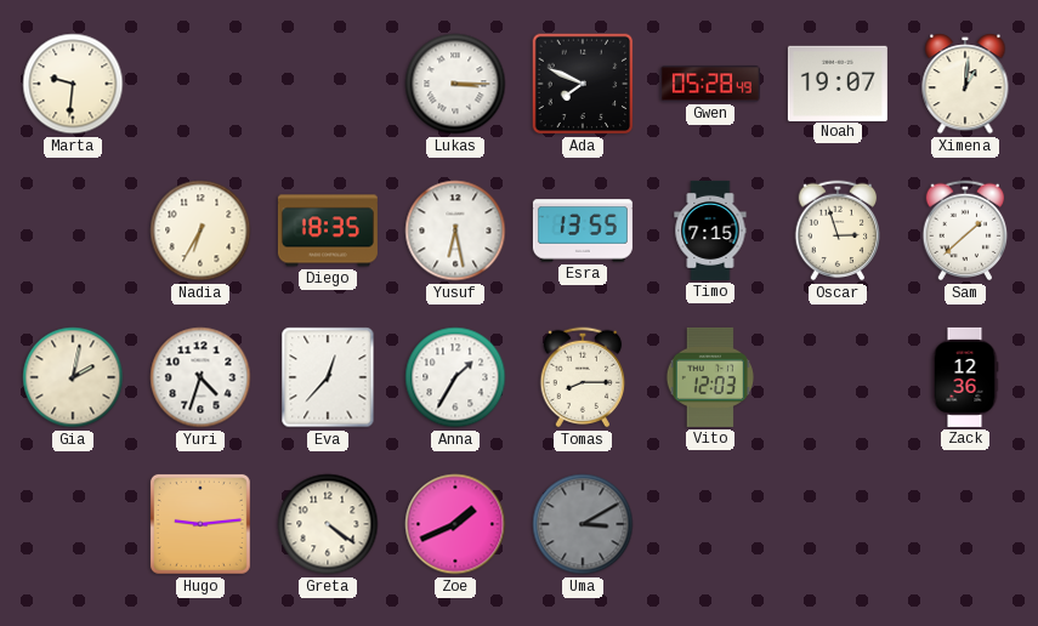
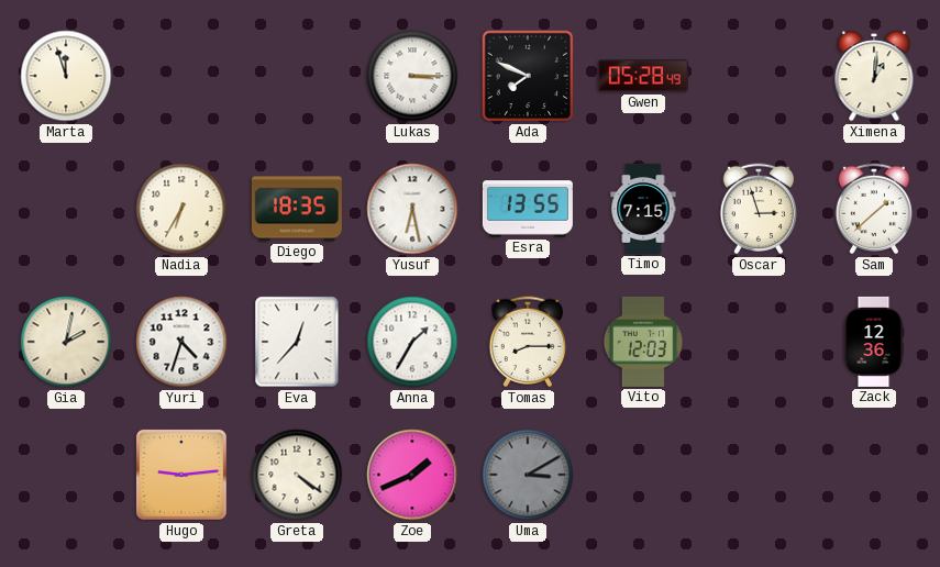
Marta: 9:31 -> 11:57 (66, 76)
Noah: 19:07 -> none (838, 82)
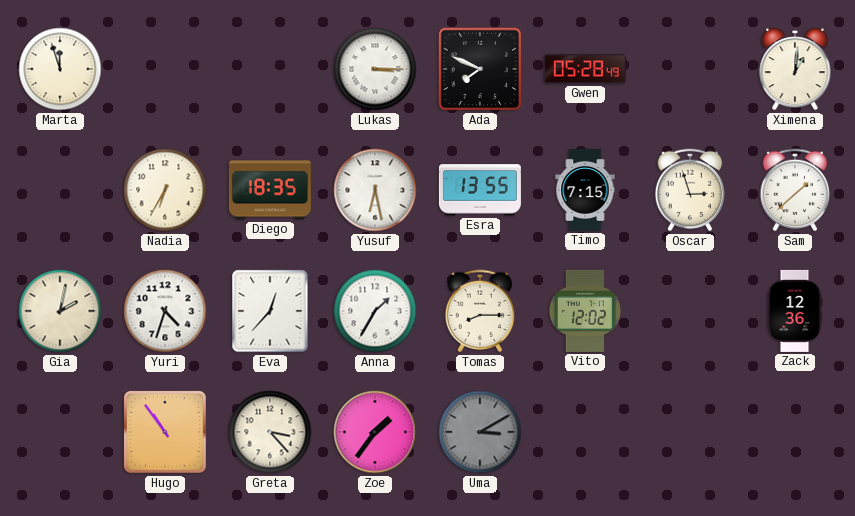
Vito: 12:03 -> 12:02 (584, 311)
Hugo: 9:14 -> 10:54 (165, 432)
Greta: 4:21 -> 3:23 (270, 432)
Zoe: 1:41 -> 1:36 (375, 432)
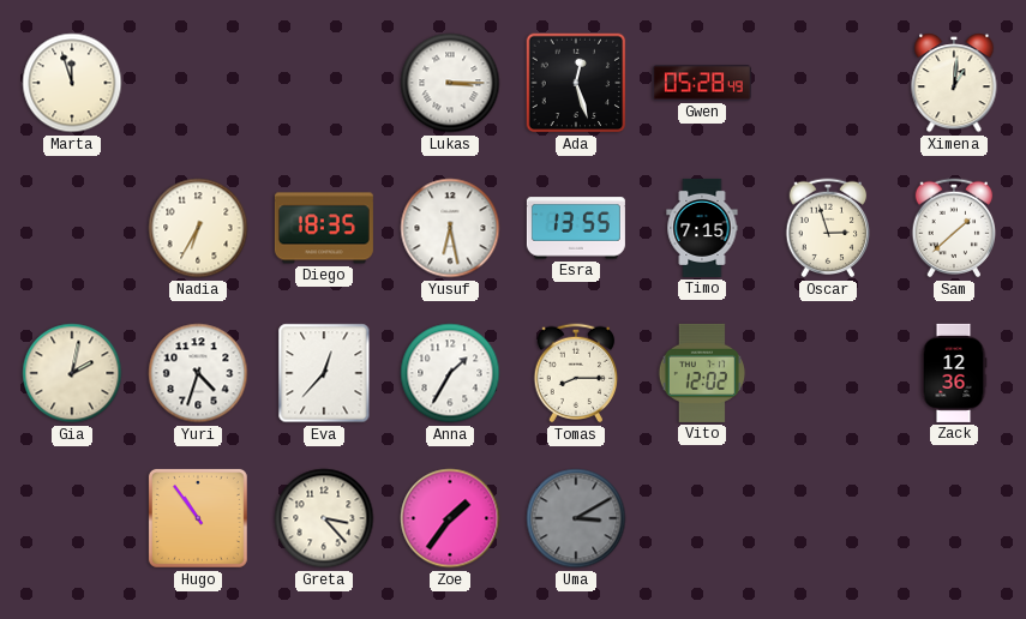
Ada: 7:49 -> 12:27 (576, 83)
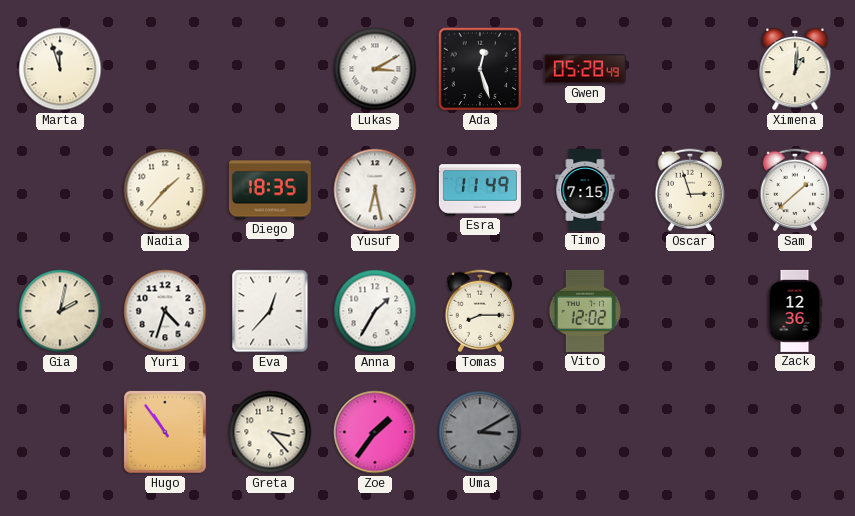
Lukas: 3:15 -> 3:10 (375, 69)
Nadia: 6:35 -> 1:37 (165, 190)
Esra: 13:55 -> 11:49 (480, 190)
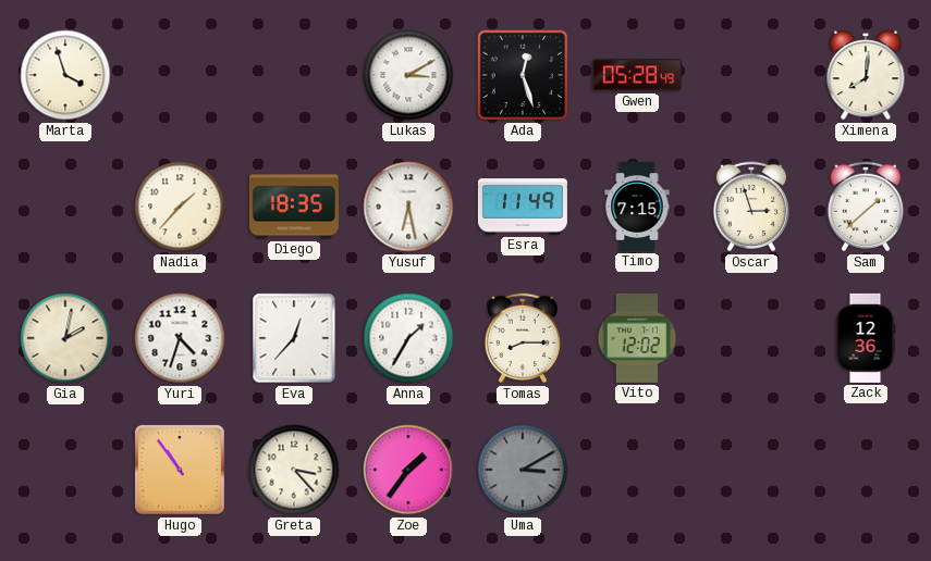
Marta: 11:57 -> 3:57 (65, 75)
Ximena: 1:01 -> 8:01 (866, 75)
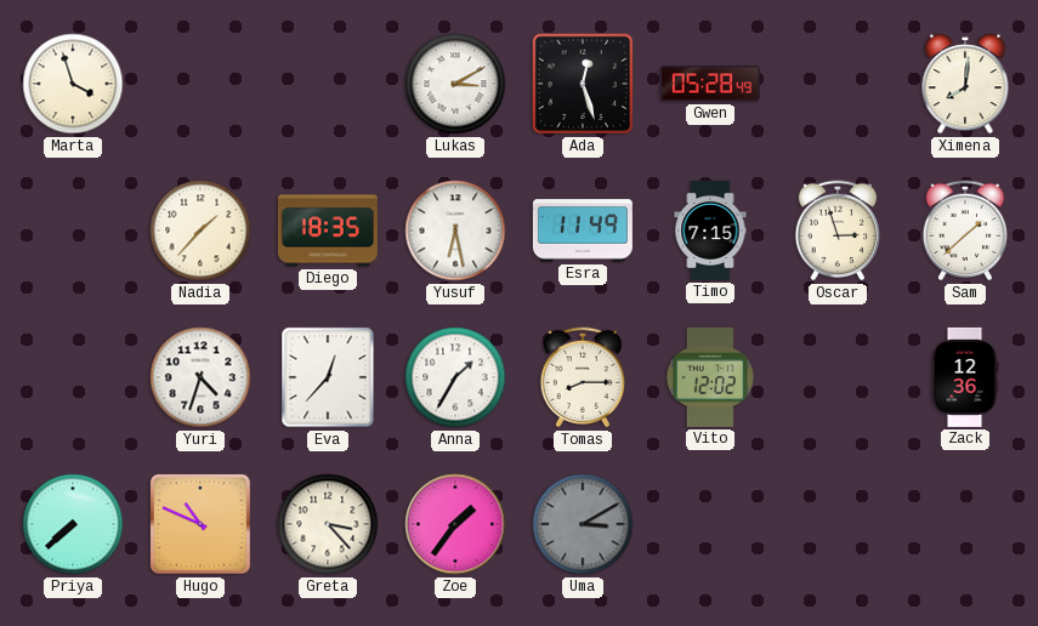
Gia: 2:02 -> none (65, 338)
Priya: none -> 7:38 (73, 524)
Hugo: 10:54 -> 10:49 (200, 524)
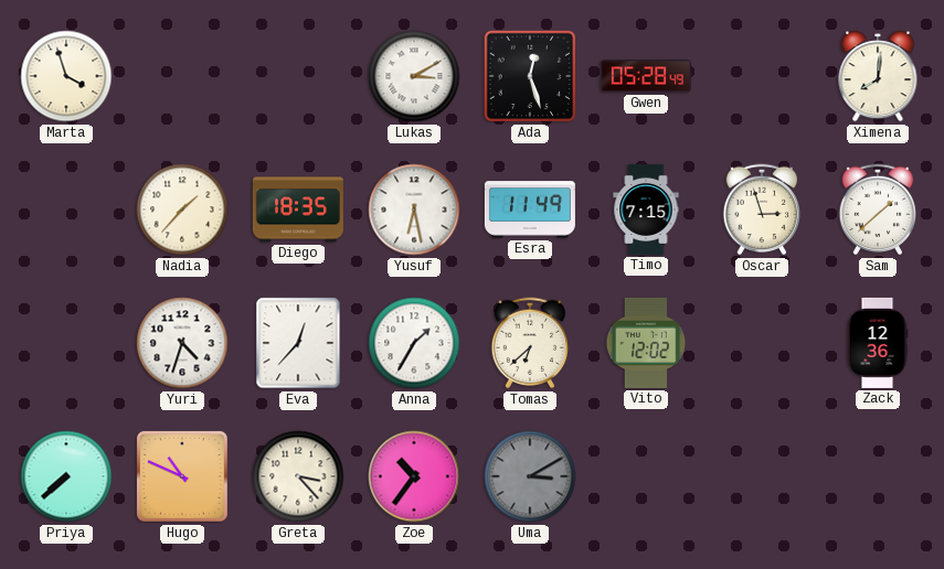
Tomas: 8:15 -> 6:38 (530, 343)
Zoe: 1:36 -> 10:36 (414, 476)
